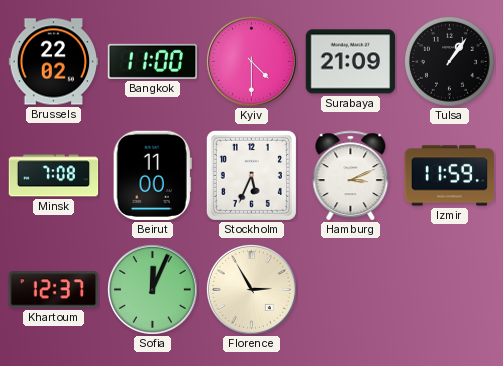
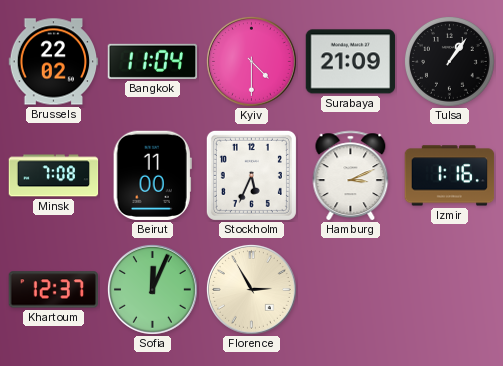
Bangkok: 11:00 -> 11:04 (153, 61)
Izmir: 11:59 -> 1:16 (450, 176)
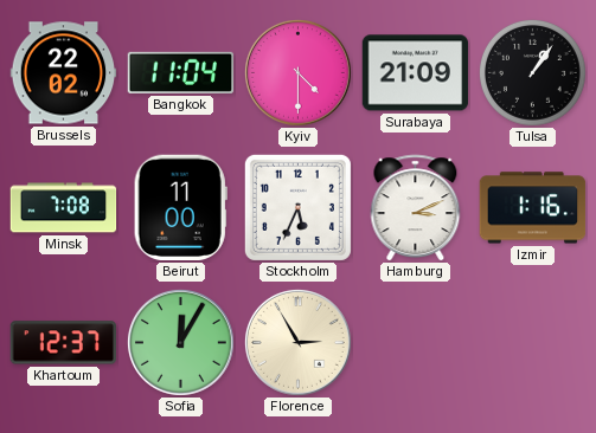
Sofia: 12:04 -> 12:05 (180, 342)
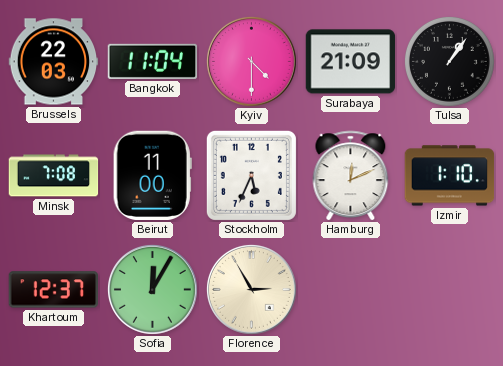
Brussels: 22:02 -> 22:03 (54, 62)
Hamburg: 3:11 -> 12:11 (351, 176)
Izmir: 1:16 -> 1:10 (450, 176)
